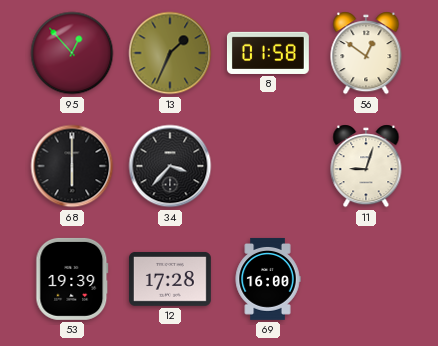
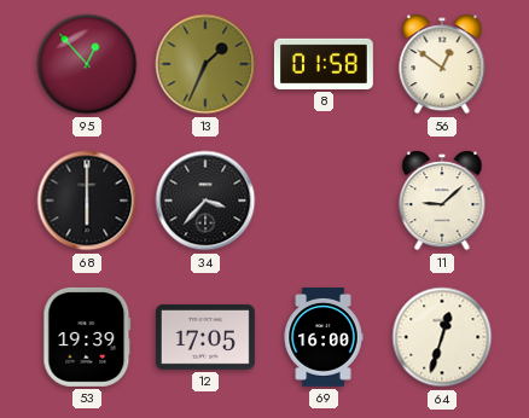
11: 9:03 -> 9:08 (442, 201)
12: 17:28 -> 17:05 (205, 337)
64: none -> 12:33 (442, 337)
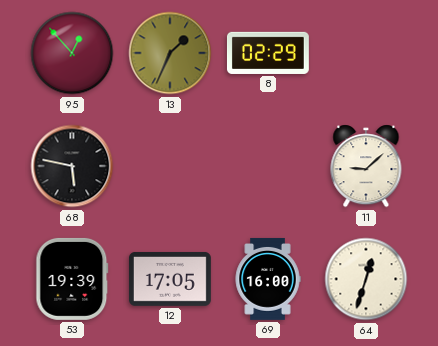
8: 01:58 -> 02:29 (268, 53)
56: 12:51 -> none (442, 64)
68: 6:00 -> 5:47 (72, 166)
34: 3:37 -> none (205, 201)
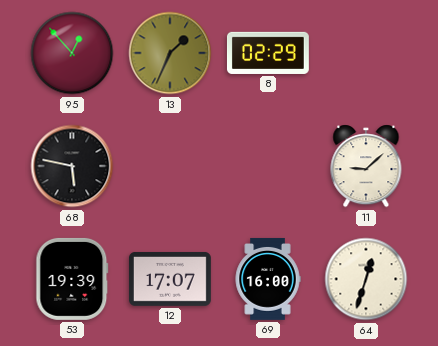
12: 17:05 -> 17:07 (170, 279)
